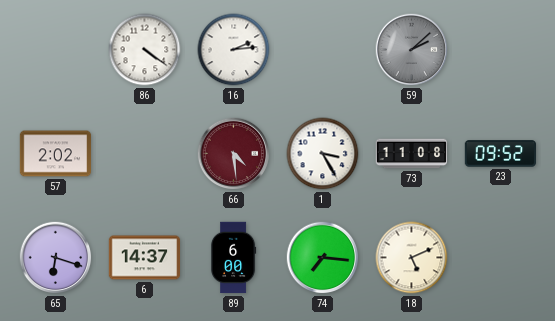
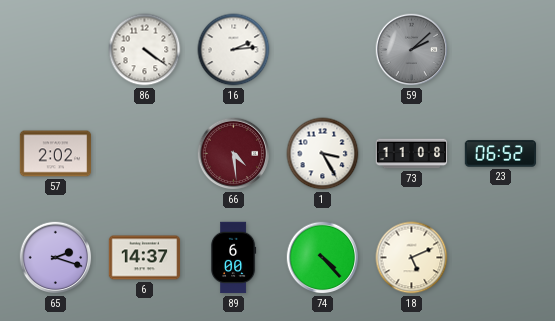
23: 09:52 -> 06:52 (501, 154)
65: 6:18 -> 2:18 (56, 258)
74: 7:16 -> 4:23 (323, 258)
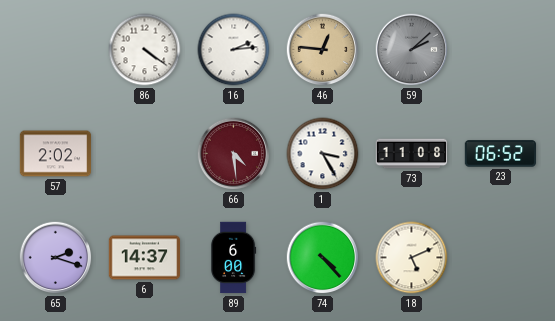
46: none -> 12:46 (323, 50)
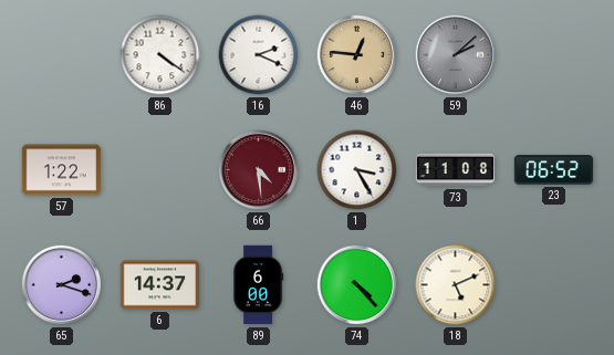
16: 2:14 -> 2:19 (259, 55)
57: 2:02 -> 1:22 (62, 170)
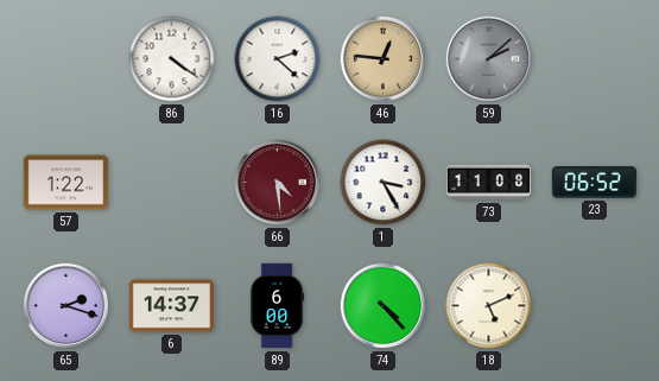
16: 2:19 -> 2:22 (278, 59)
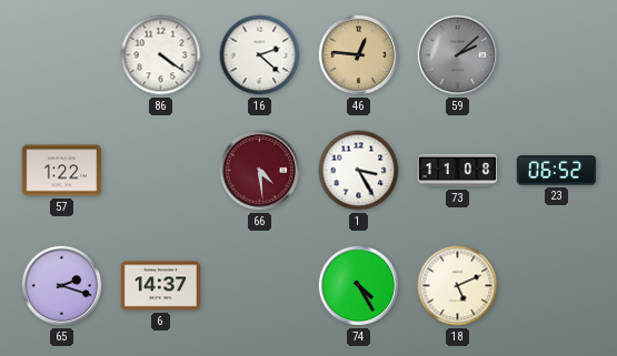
89: 6:00 -> none (277, 306)
74: 4:23 -> 4:25 (359, 286)
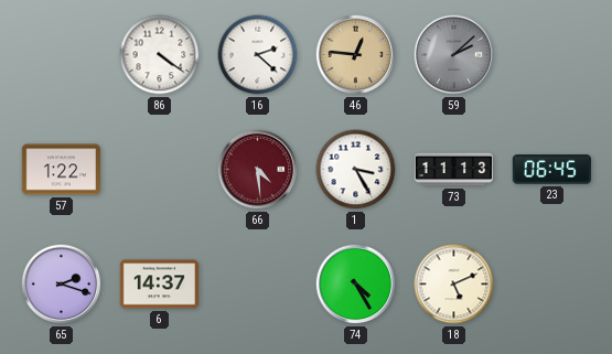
73: 11:08 -> 11:13 (454, 170)
23: 06:52 -> 06:45 (552, 170)
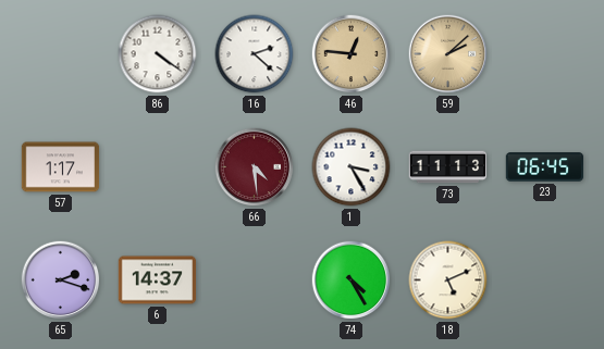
59 dial: grey -> champagne (448, 54)
57: 1:22 -> 1:17 (61, 167)
